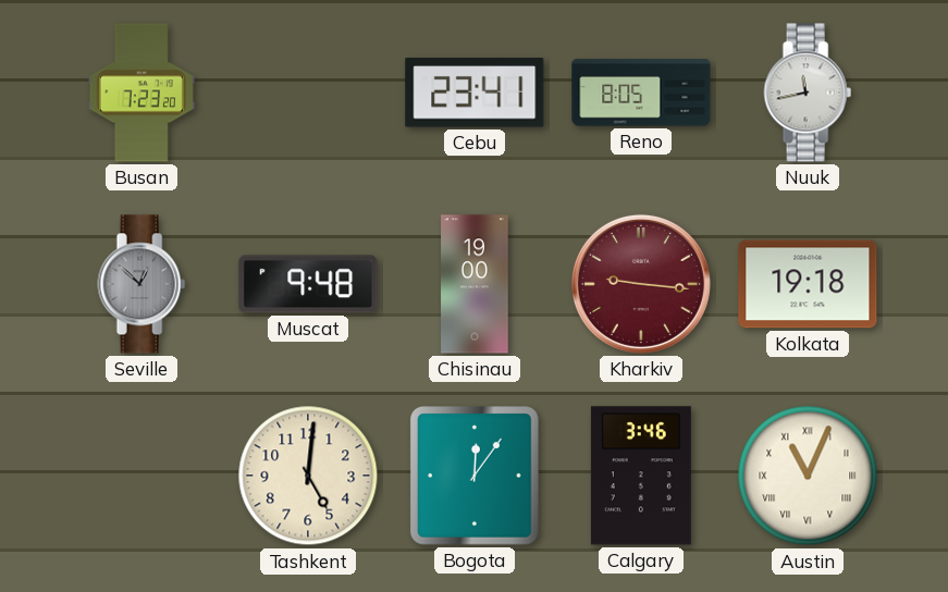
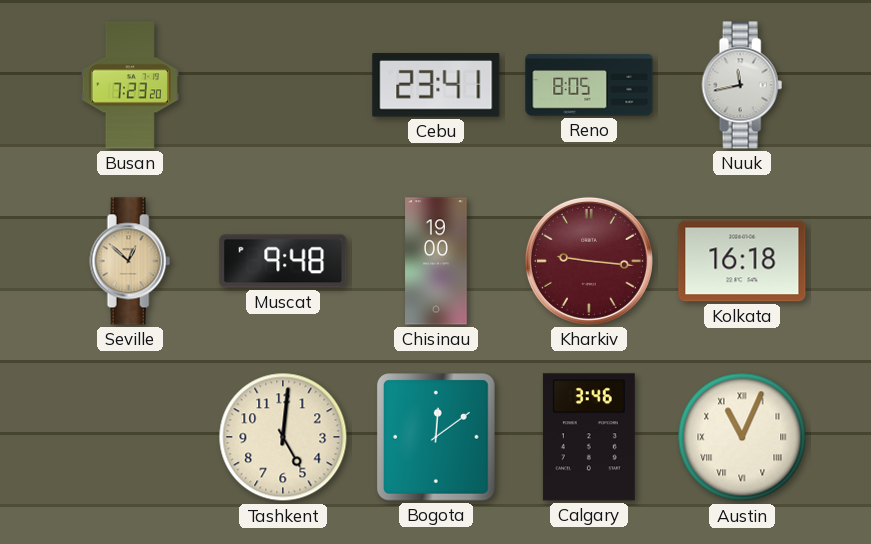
Seville dial: grey -> champagne (130, 261)
Kolkata: 19:18 -> 16:18 (742, 261)
Bogota: 12:06 -> 12:09 (437, 437)
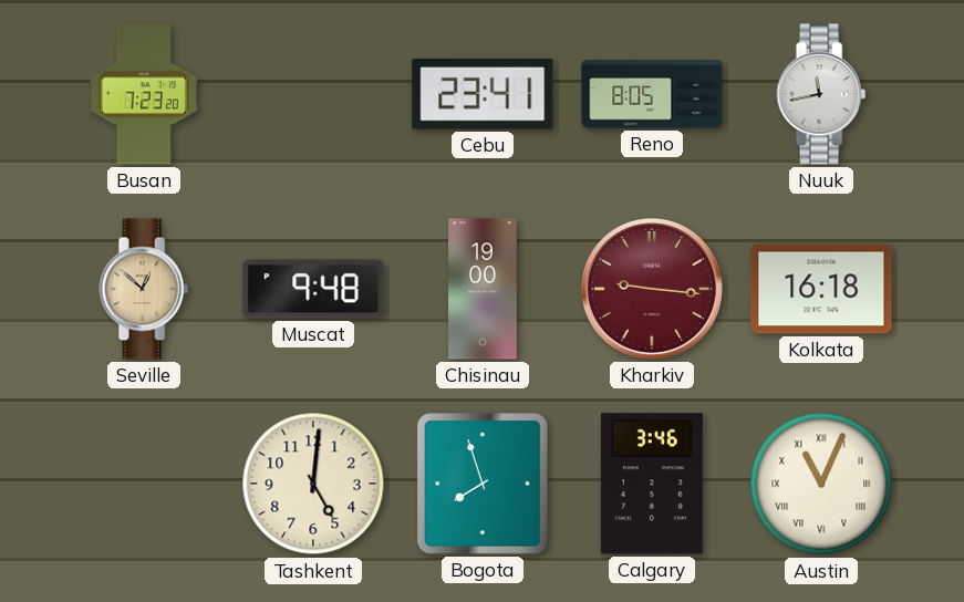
Bogota: 12:09 -> 7:57 (484, 484)
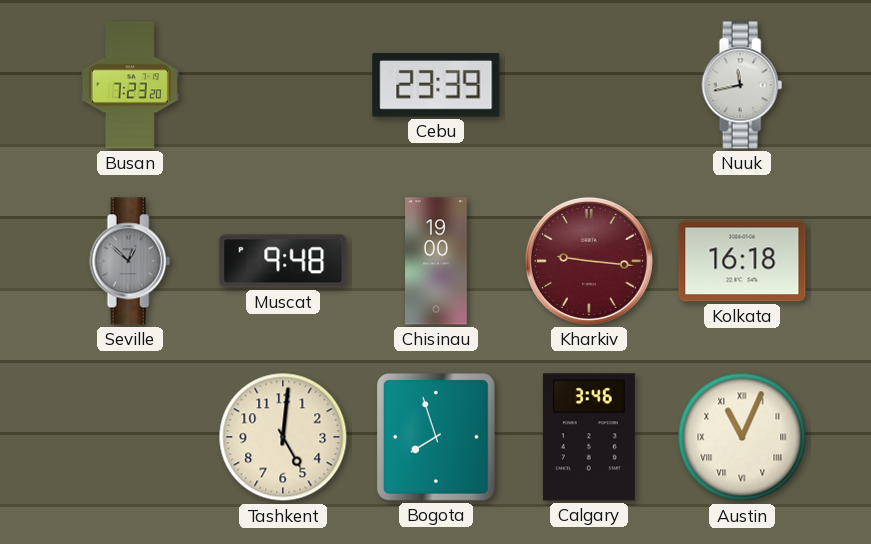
Cebu: 23:41 -> 23:39 (436, 85)
Reno: 8:05 -> none (652, 94)
Seville dial: champagne -> grey (130, 261)
